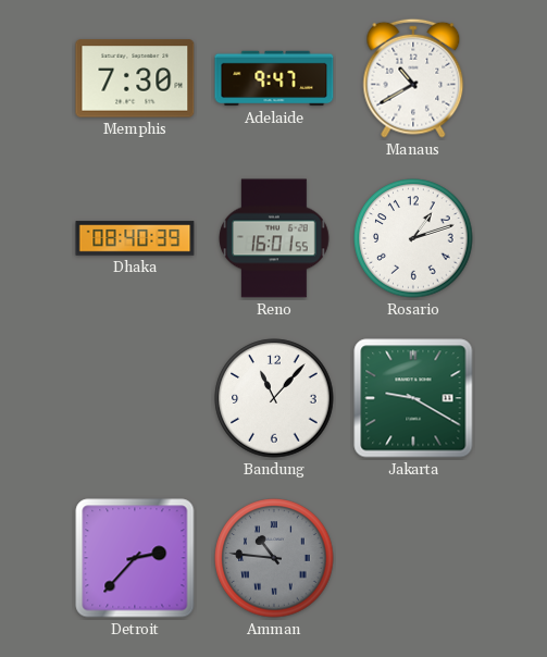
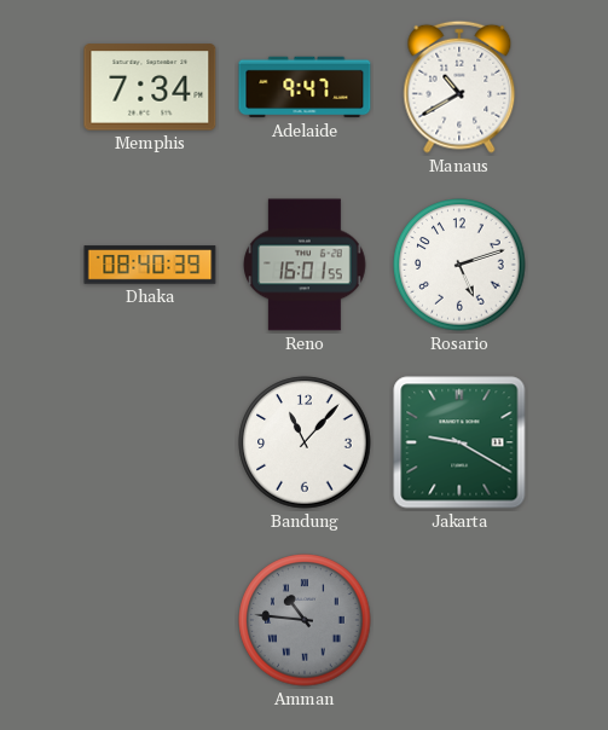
Memphis: 7:30 -> 7:34 (150, 87)
Rosario: 1:12 -> 5:12 (459, 265)
Detroit: 2:37 -> none (135, 558)
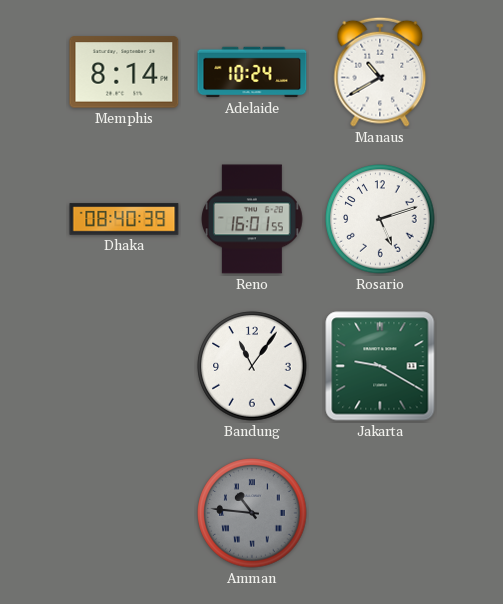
Memphis: 7:34 -> 8:14 (124, 72)
Adelaide: 9:47 -> 10:24 (252, 72)
Bandung: 11:07 -> 11:06 (252, 366)
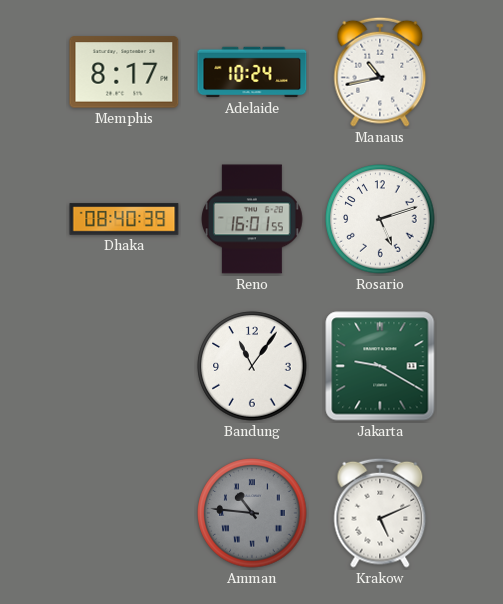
Memphis: 8:14 -> 8:17 (124, 72)
Manaus: 10:40 -> 10:43 (380, 72)
Krakow: none -> 5:11 (380, 513)
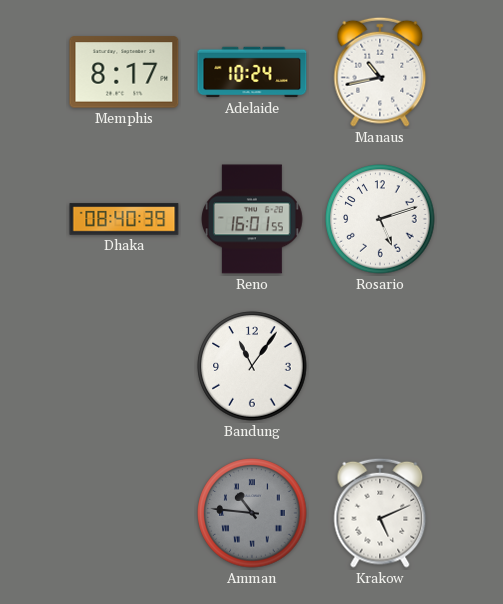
Jakarta: 9:20 -> none (380, 366)
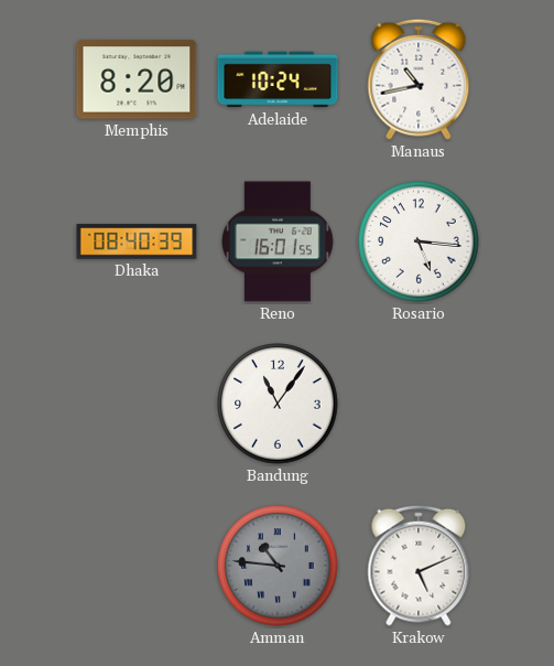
Memphis: 8:17 -> 8:20 (137, 79)
Rosario: 5:12 -> 5:16 (419, 241)
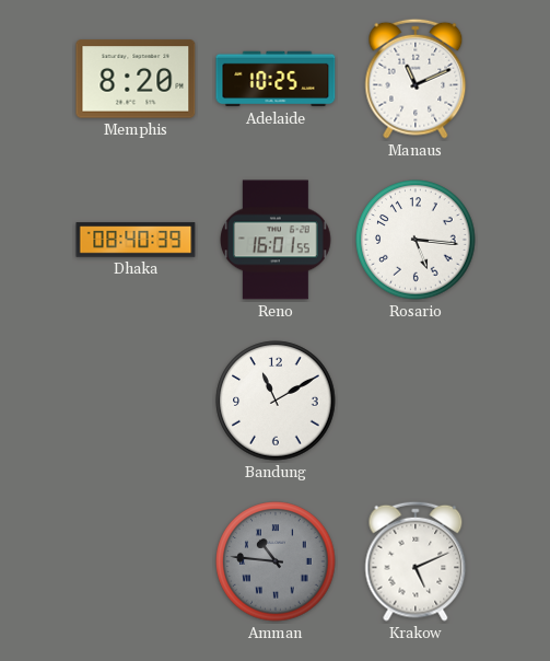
Adelaide: 10:24 -> 10:25 (276, 79)
Manaus: 10:43 -> 11:11 (416, 79)
Bandung: 11:06 -> 11:10 (276, 401)
